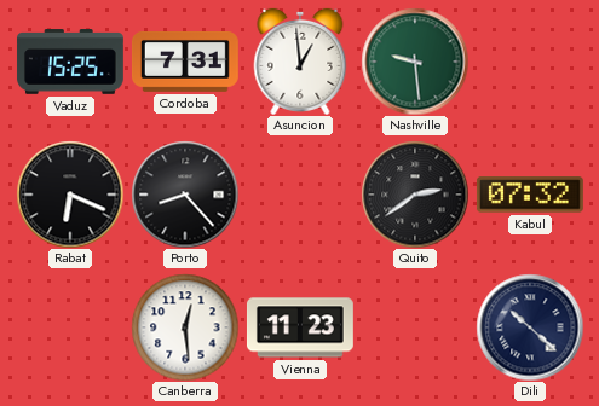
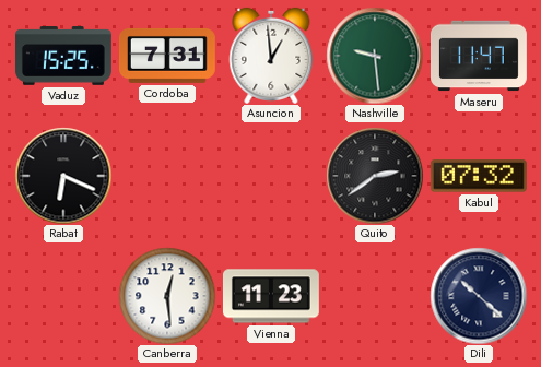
Maseru: none -> 11:47 (480, 56)
Porto: 8:23 -> none (185, 195)
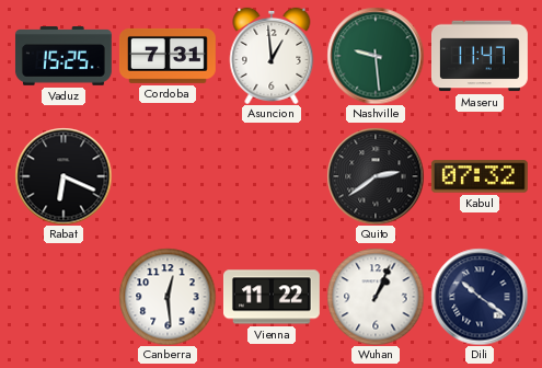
Vienna: 11:23 -> 11:22 (272, 297)
Wuhan: none -> 1:04 (376, 297)
Dili: 10:22 -> 10:21 (480, 297)
